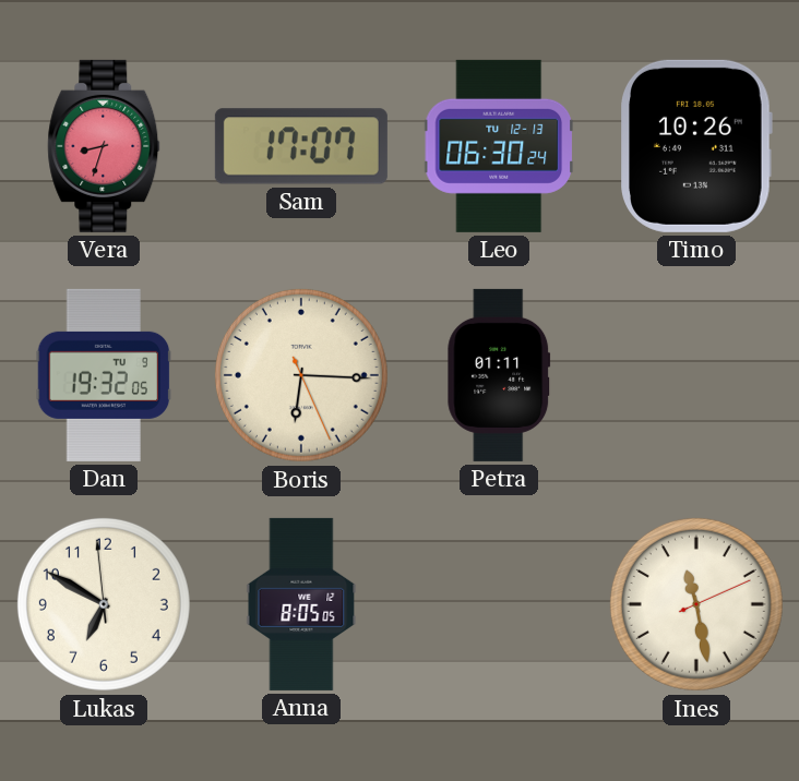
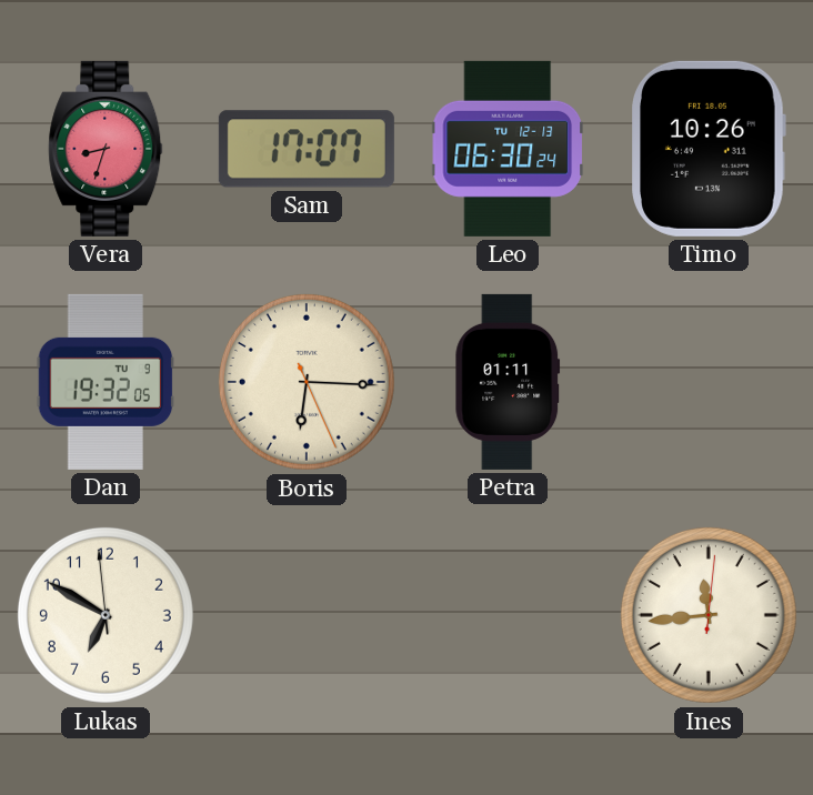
Anna: 8:05 -> none (301, 604)
Ines: 11:28 -> 11:44 (709, 615)
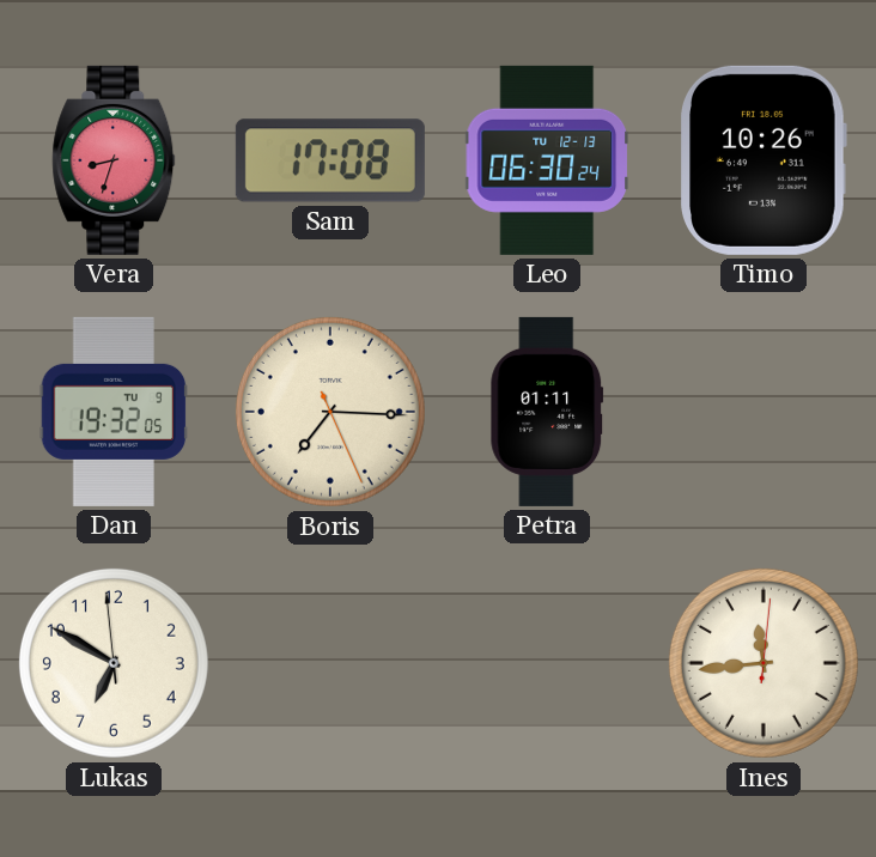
Sam: 17:07 -> 17:08 (330, 160)
Boris: 6:15 -> 7:15 (330, 412)
